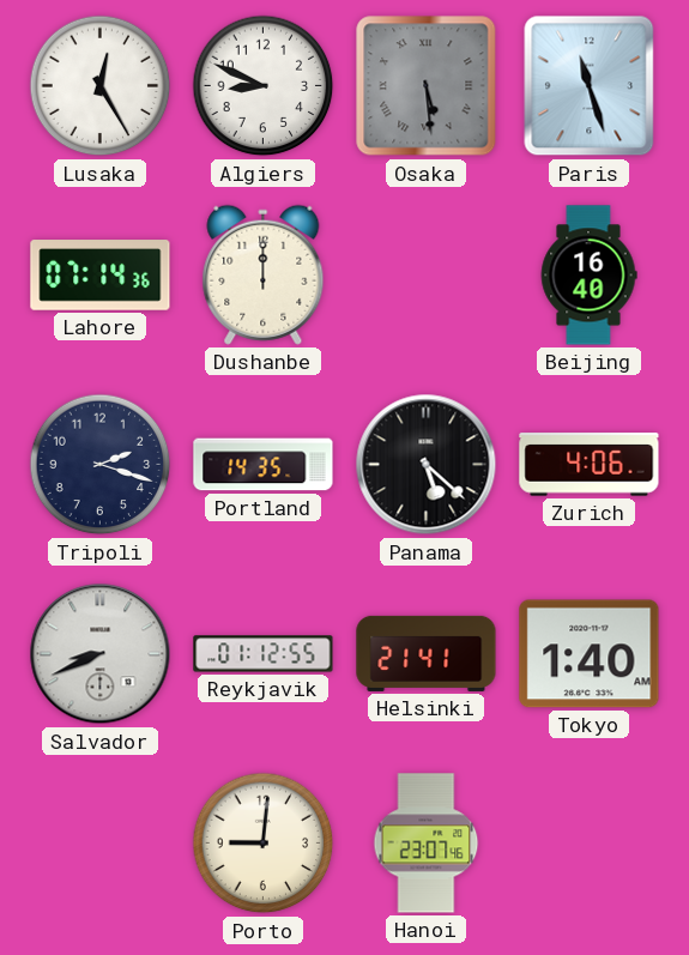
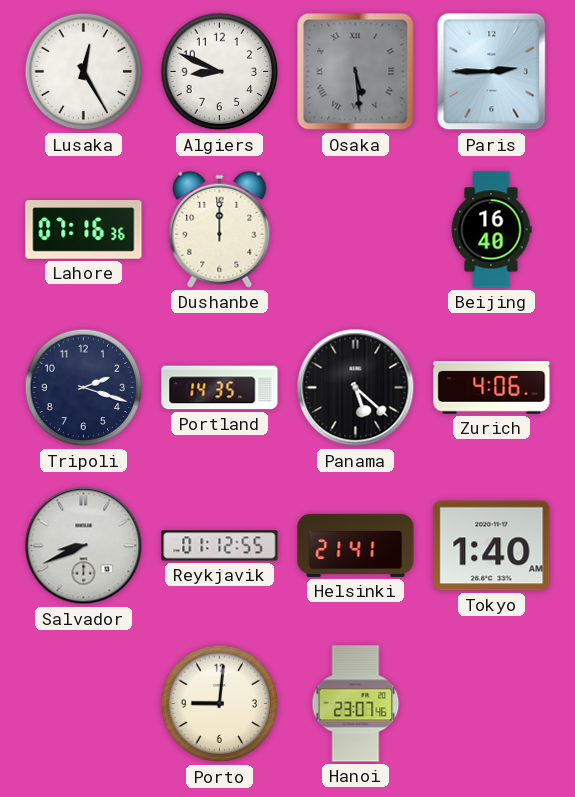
Paris: 11:27 -> 2:45 (492, 72)
Lahore: 07:14 -> 07:16 (84, 230)
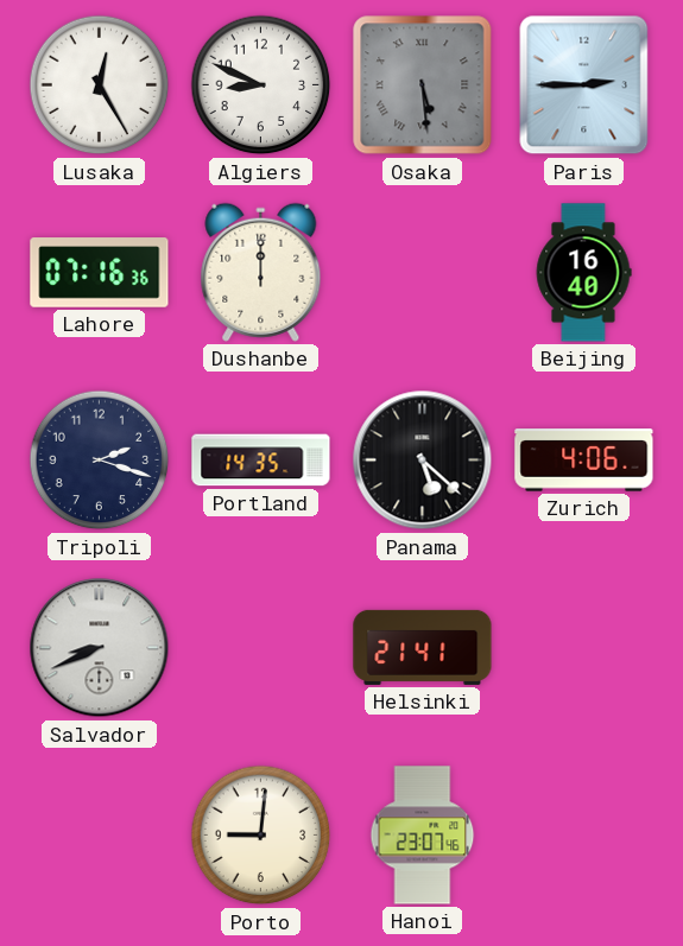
Reykjavik: 01:12 -> none (220, 546)
Tokyo: 1:40 -> none (492, 546)
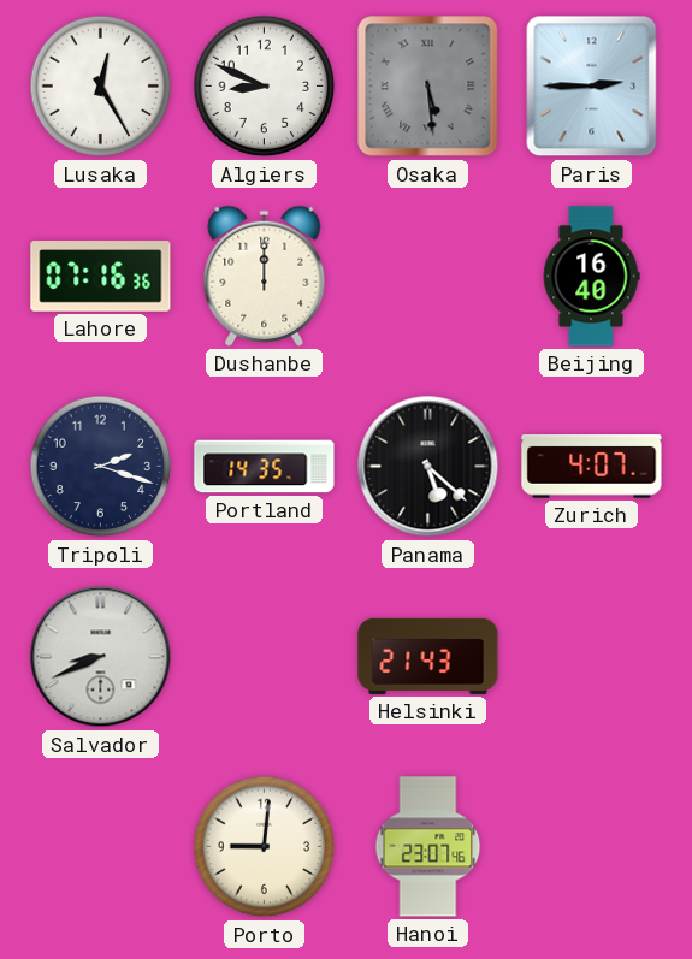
Zurich: 4:06 -> 4:07 (592, 467)
Helsinki: 21:41 -> 21:43 (428, 656)
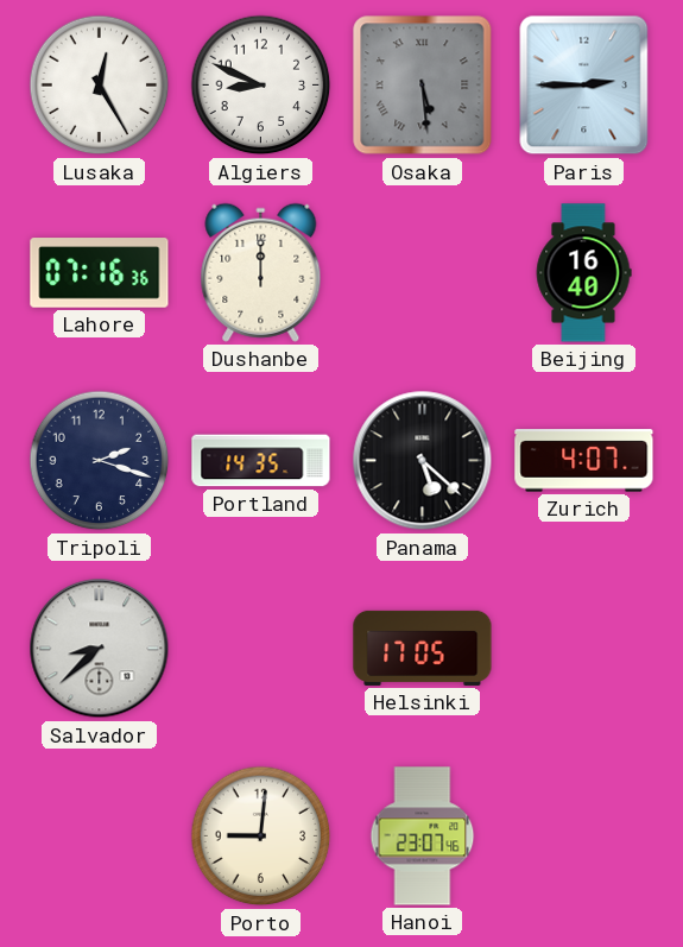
Salvador: 8:41 -> 8:38 (100, 649)
Helsinki: 21:43 -> 17:05 (423, 648)
